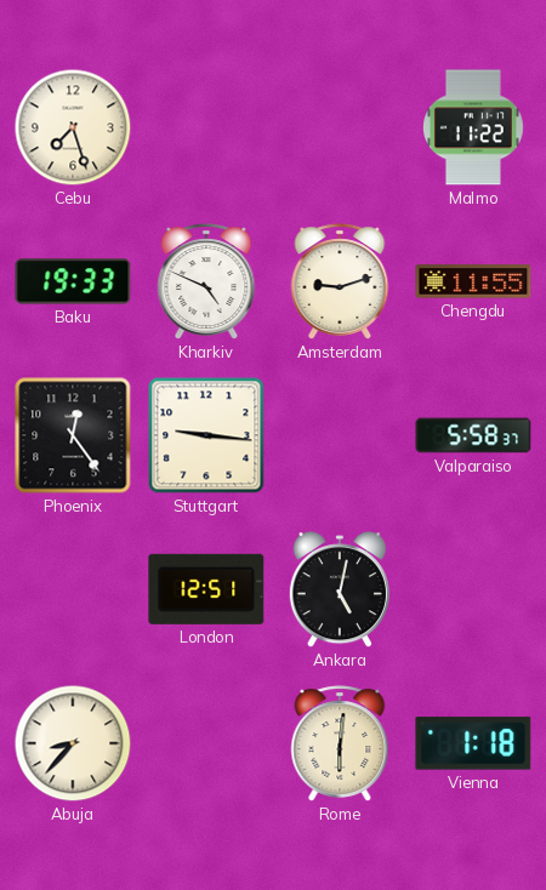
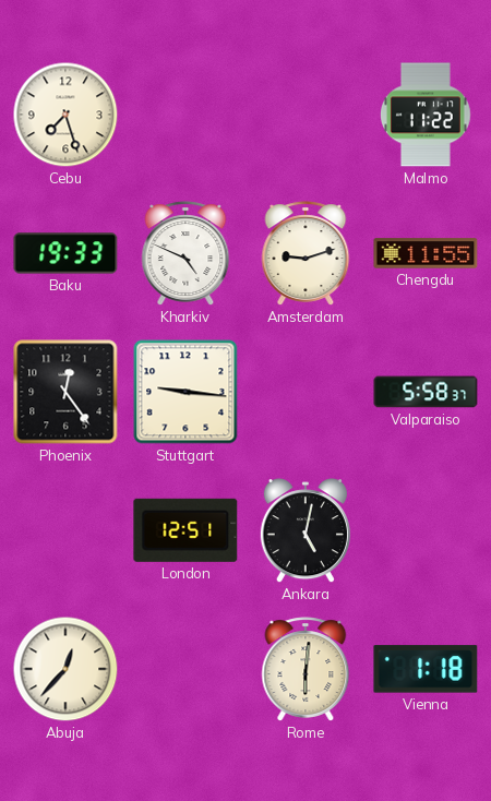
Abuja: 8:37 -> 12:37 (65, 669)
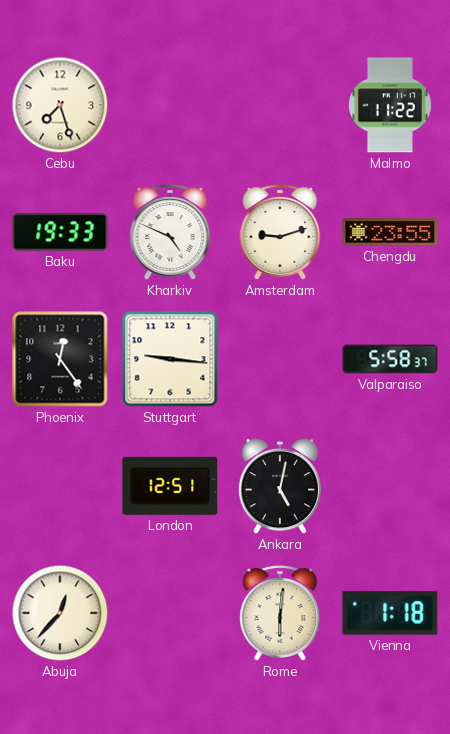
Chengdu: 11:55 -> 23:55 (390, 232)
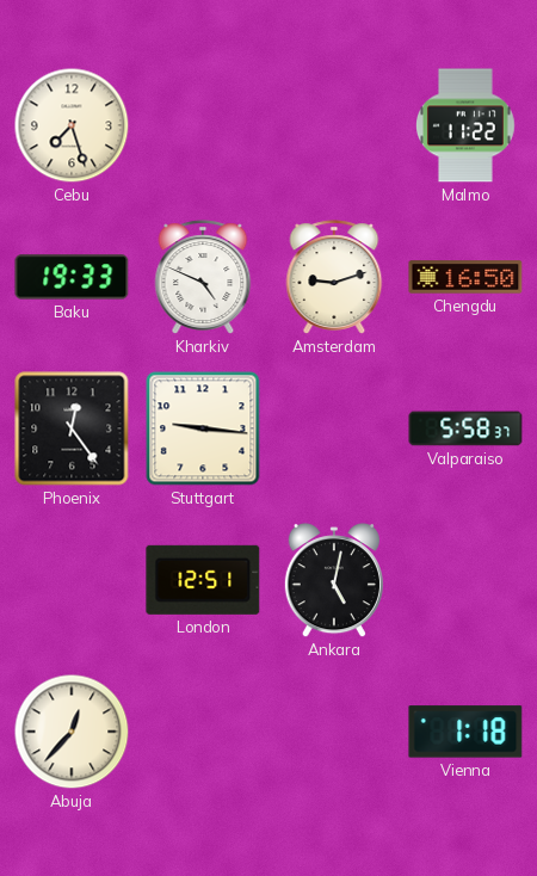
Chengdu: 23:55 -> 16:50 (465, 277)
Rome: 6:01 -> none (280, 613)
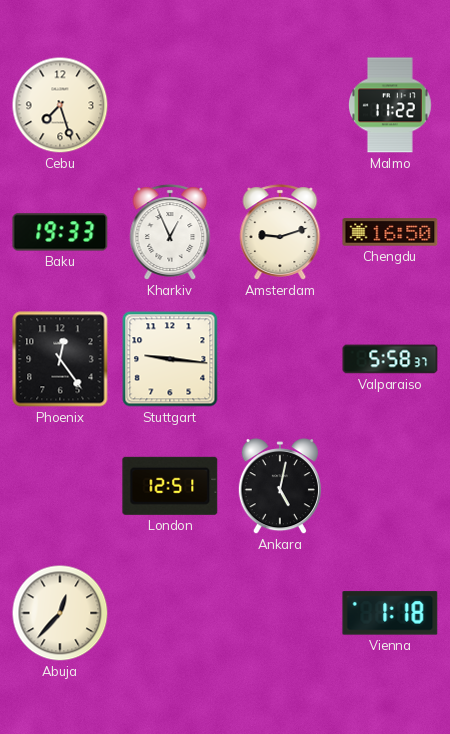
Kharkiv: 4:49 -> 12:56 (170, 232)
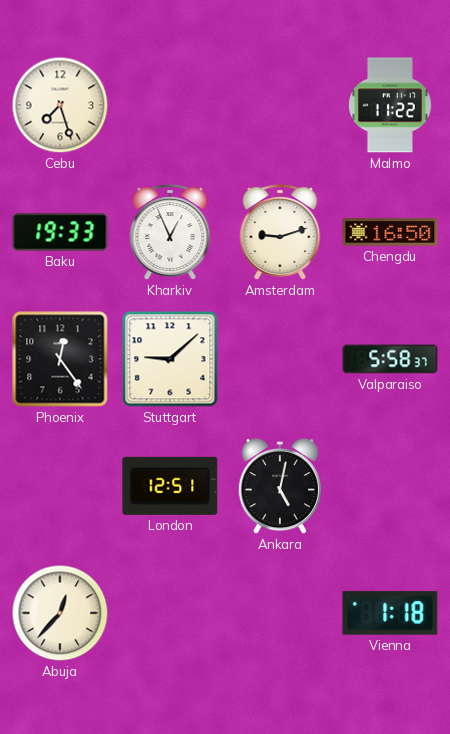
Stuttgart: 9:16 -> 9:08 (170, 359)
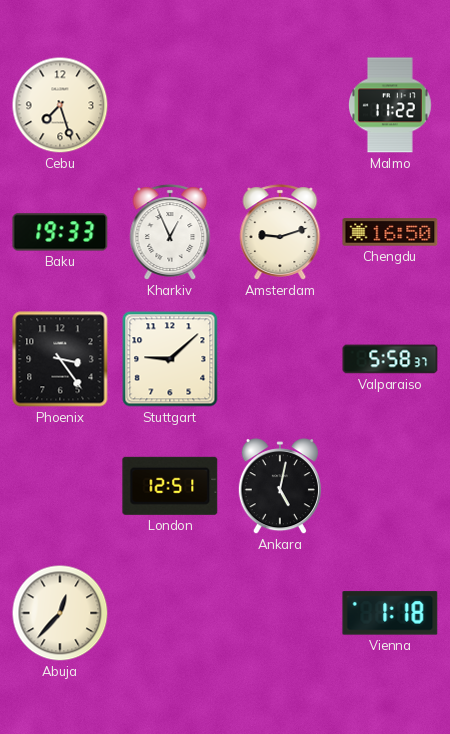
Phoenix: 12:24 -> 3:24 (60, 359)
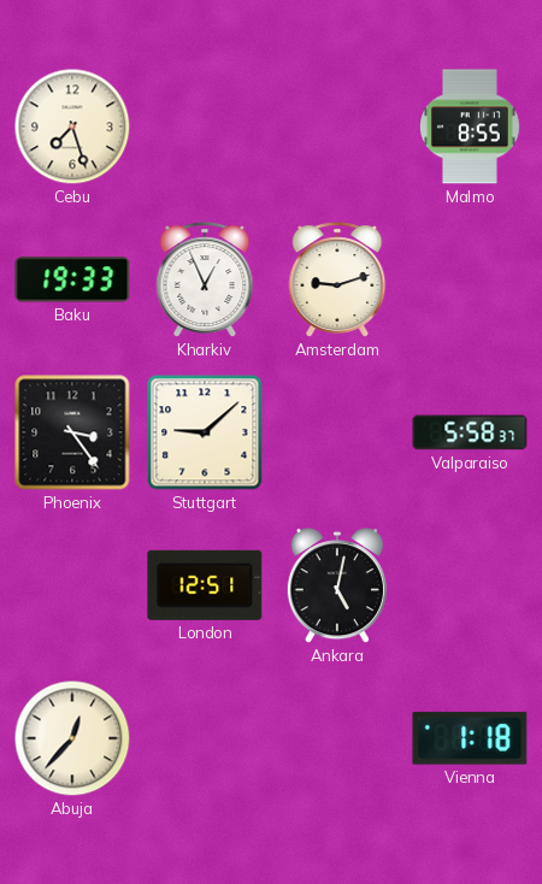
Malmo: 11:22 -> 8:55 (471, 126)
Chengdu: 16:50 -> none (390, 232)
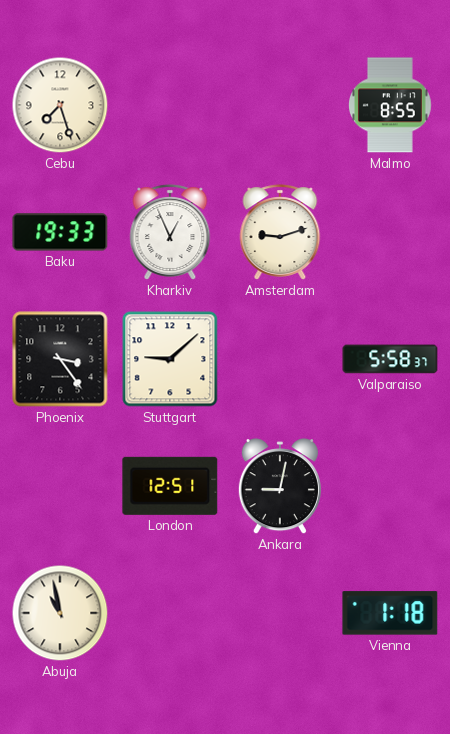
Ankara: 5:02 -> 9:02 (280, 487)
Abuja: 12:37 -> 10:58 (60, 613)
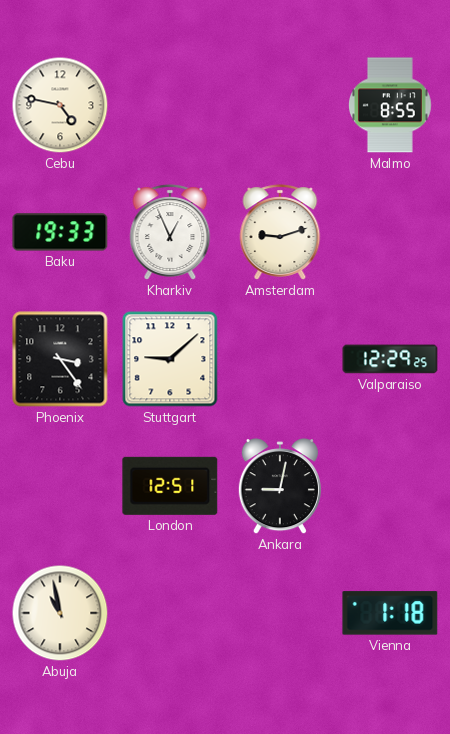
Cebu: 7:27 -> 4:47 (60, 105)
Valparaiso: 5:58 -> 12:29 (390, 359)
